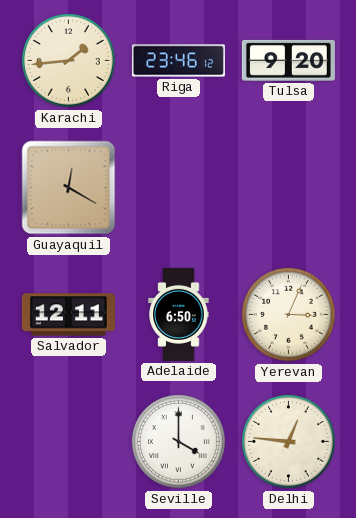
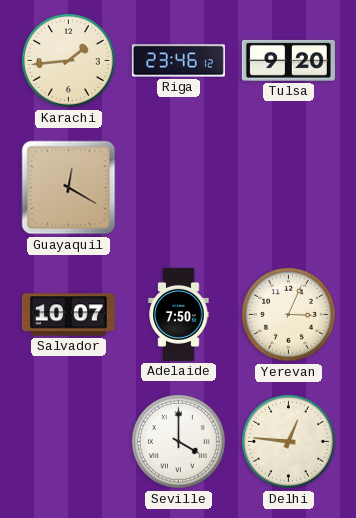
Salvador: 12:11 -> 10:07 (68, 315)
Adelaide: 6:50 -> 7:50 (179, 314)
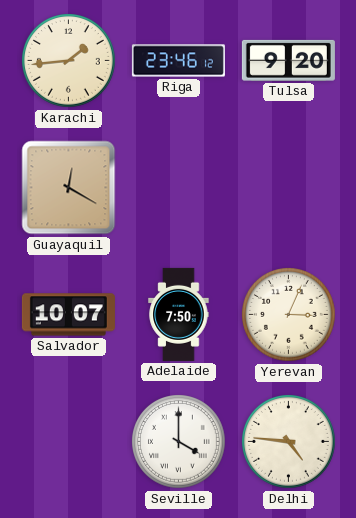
Delhi: 12:46 -> 4:46 (289, 442)
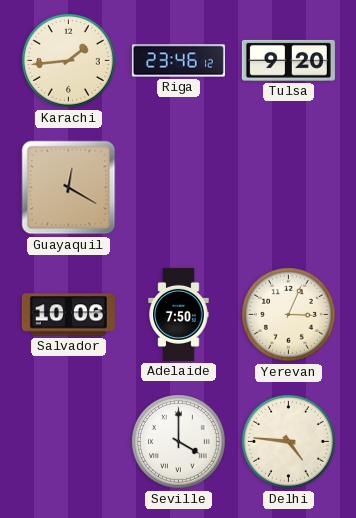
Salvador: 10:07 -> 10:06 (68, 315)
